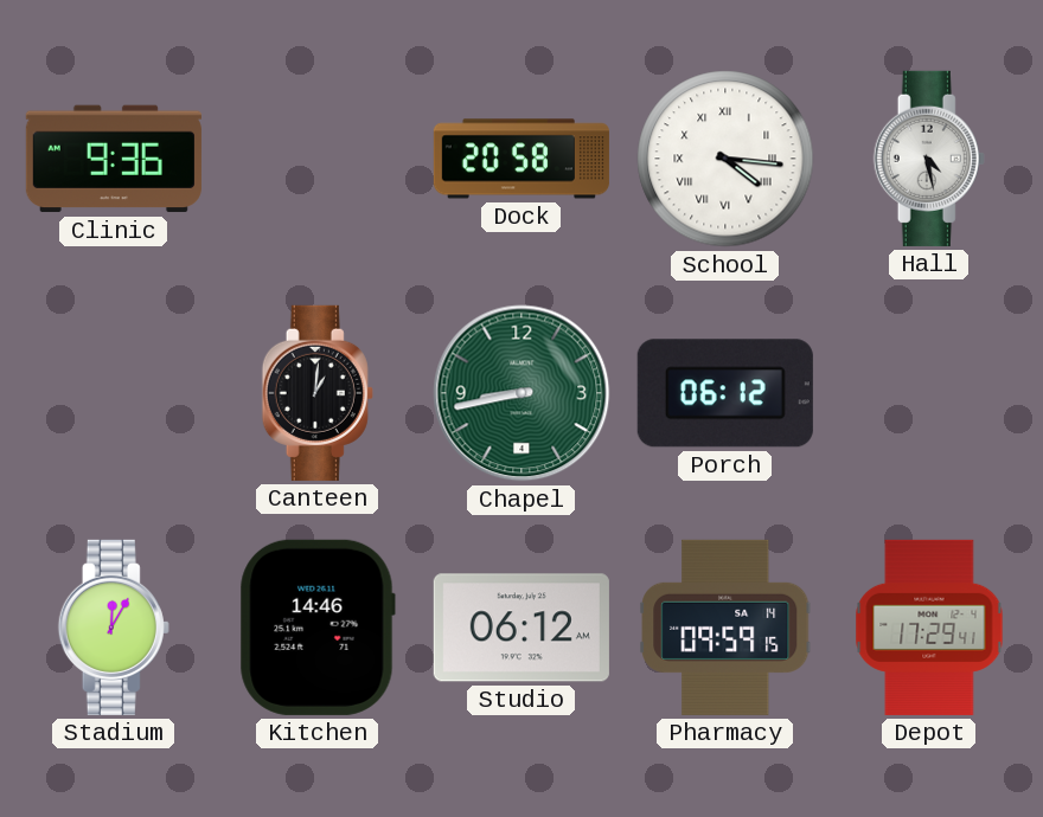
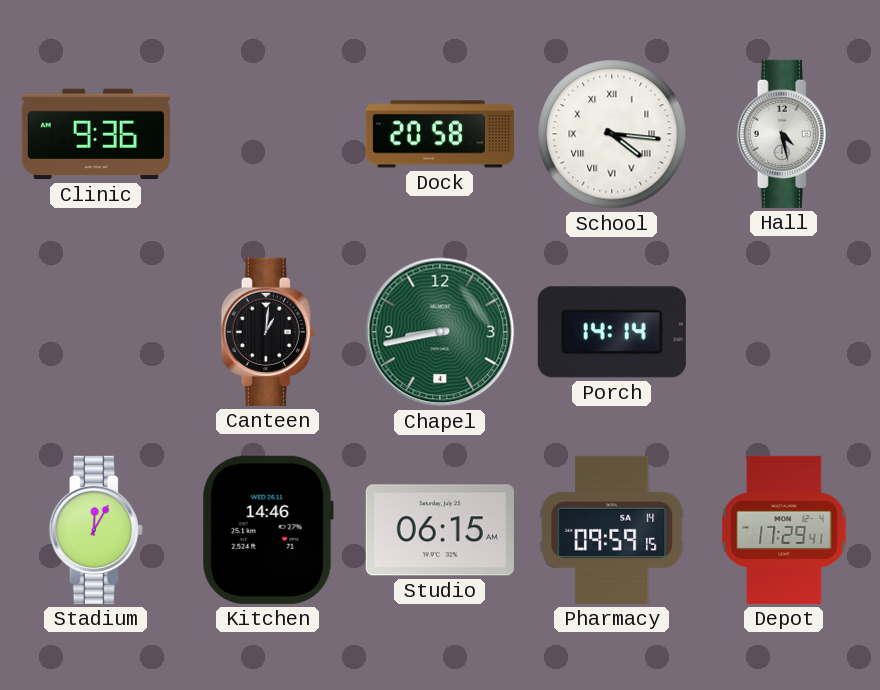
Porch: 06:12 -> 14:14 (612, 332)
Studio: 06:12 -> 06:15 (440, 530)
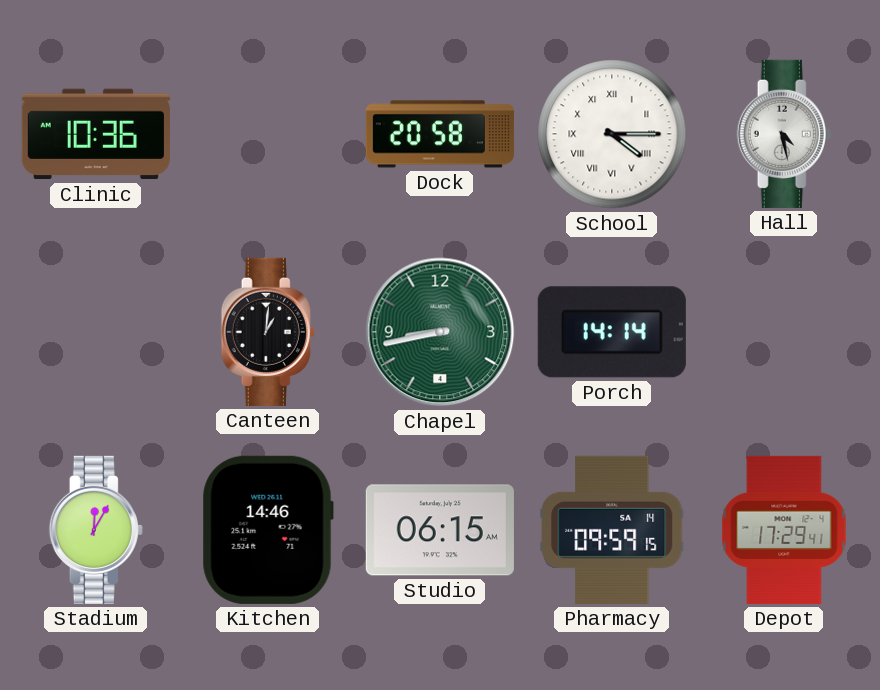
Clinic: 9:36 -> 10:36 (96, 134)
School: 4:16 -> 4:15 (612, 134)
